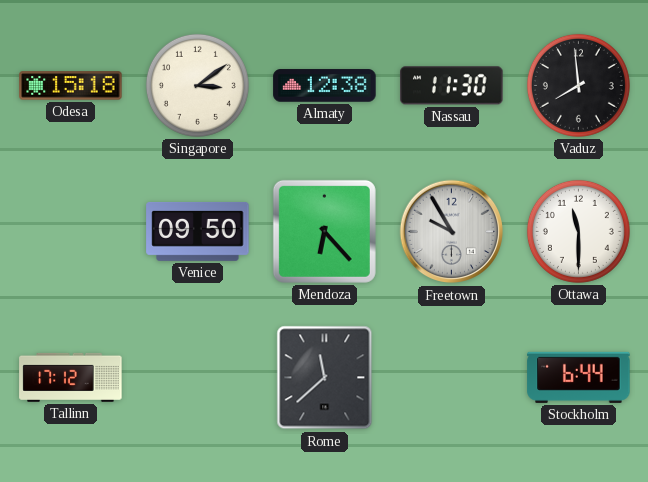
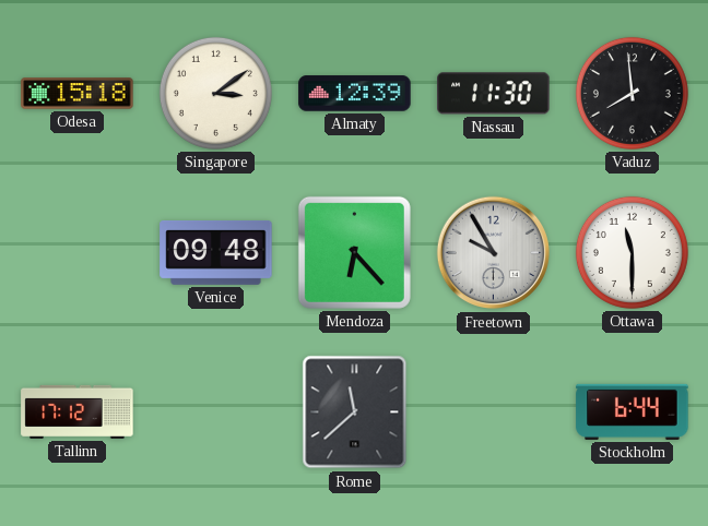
Almaty: 12:38 -> 12:39 (355, 94)
Venice: 09:50 -> 09:48 (216, 252)
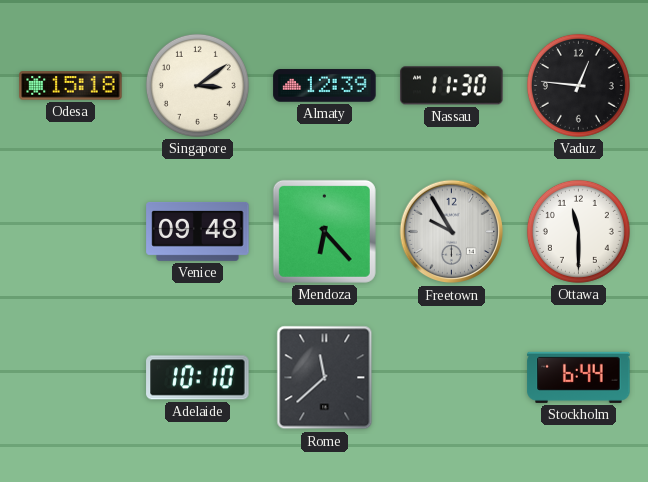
Vaduz: 7:59 -> 12:46 (578, 85)
Tallinn: 17:12 -> none (78, 411)
Adelaide: none -> 10:10 (198, 378)
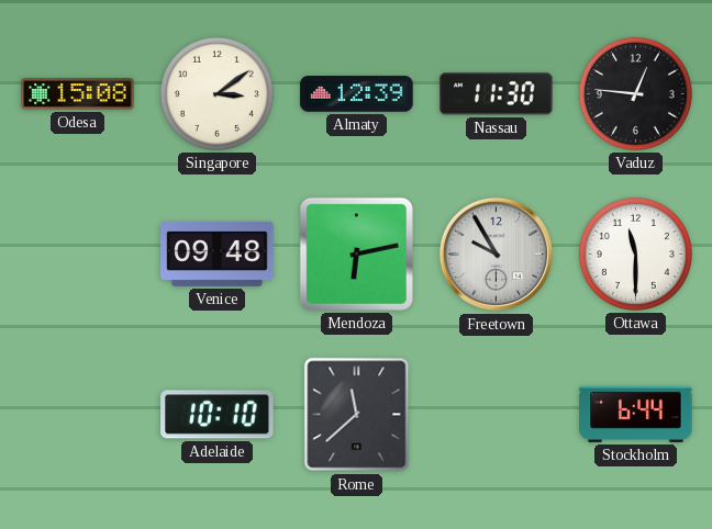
Odesa: 15:18 -> 15:08 (78, 94)
Mendoza: 6:23 -> 6:13 (356, 254)
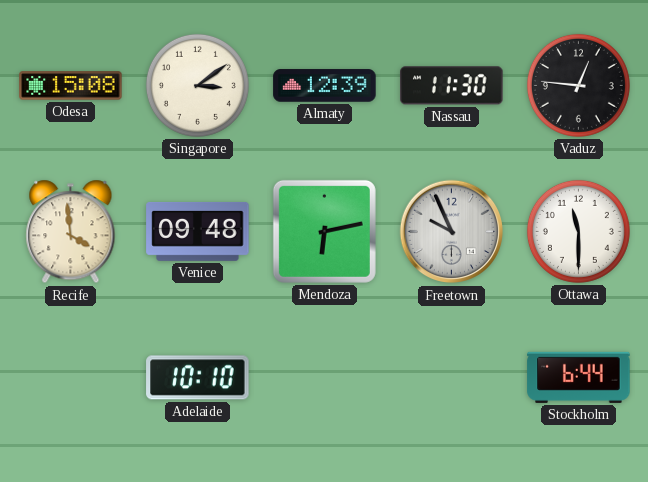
Recife: none -> 3:59 (71, 232)
Freetown: 9:55 -> 9:56 (452, 232)
Rome: 11:38 -> none (357, 415)
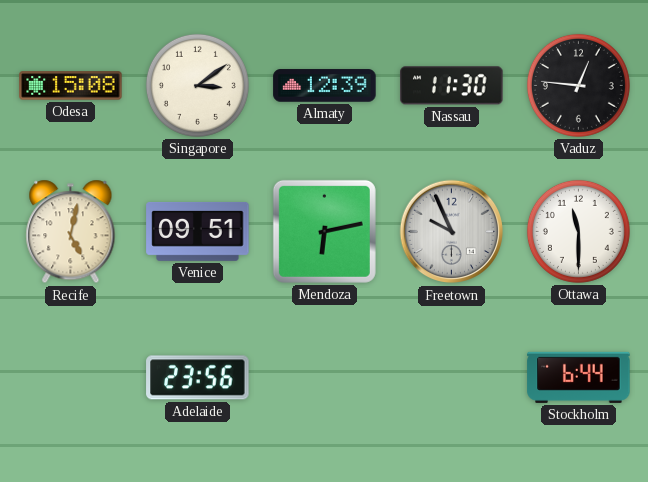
Recife: 3:59 -> 5:02 (71, 232)
Venice: 09:48 -> 09:51 (198, 231)
Adelaide: 10:10 -> 23:56 (198, 378)
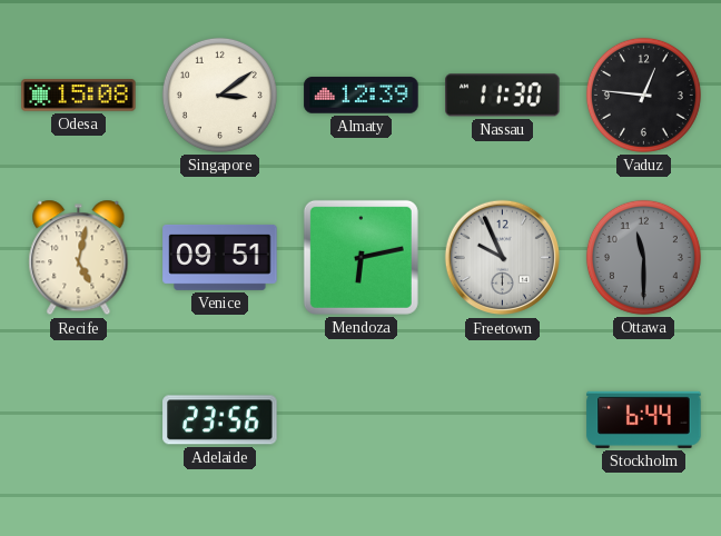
Ottawa dial: white -> grey (643, 257)
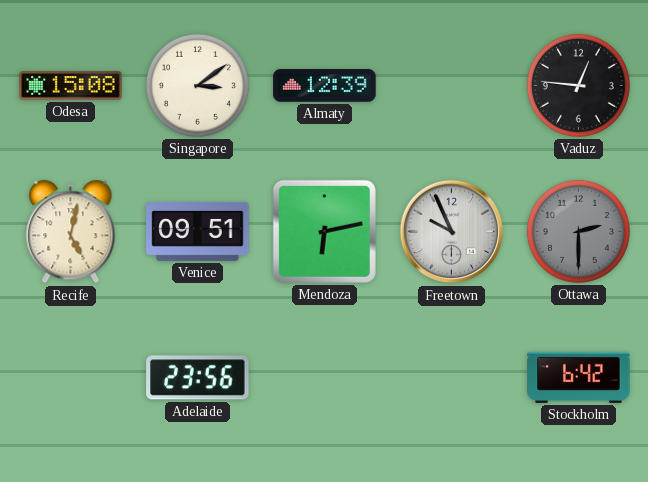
Nassau: 11:30 -> none (503, 96)
Ottawa: 11:30 -> 2:30 (578, 231)
Stockholm: 6:44 -> 6:42 (579, 377)
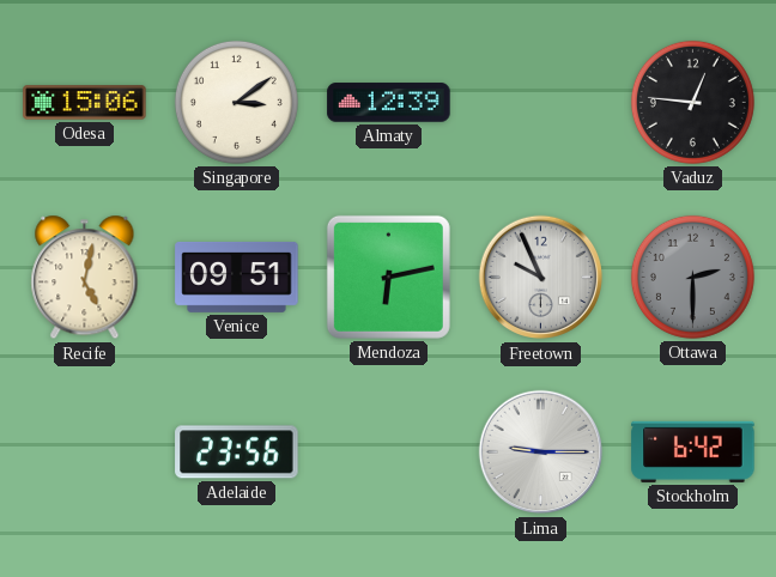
Odesa: 15:08 -> 15:06 (85, 103)
Lima: none -> 9:15 (541, 453)
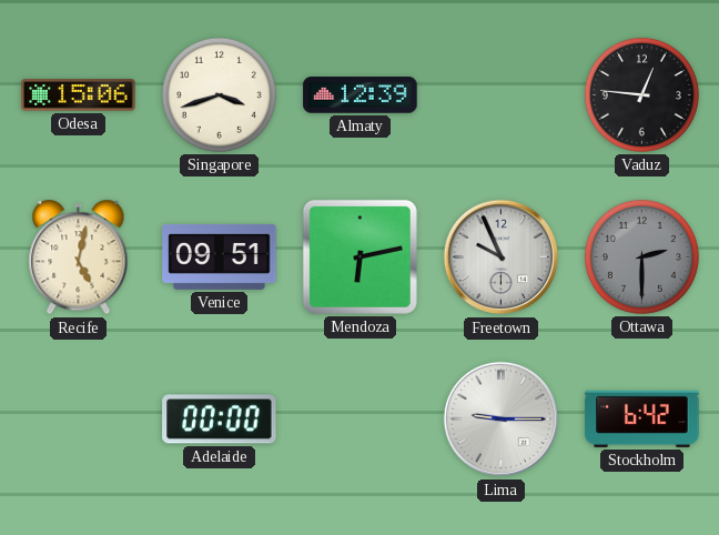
Singapore: 3:09 -> 3:42 (219, 94)
Adelaide: 23:56 -> 00:00 (220, 420)
